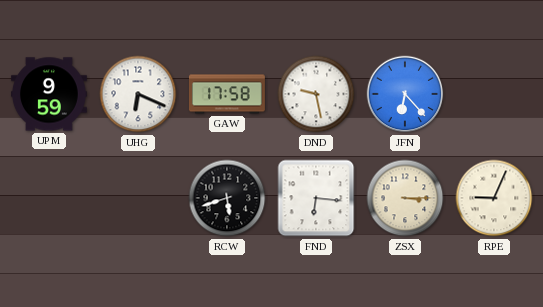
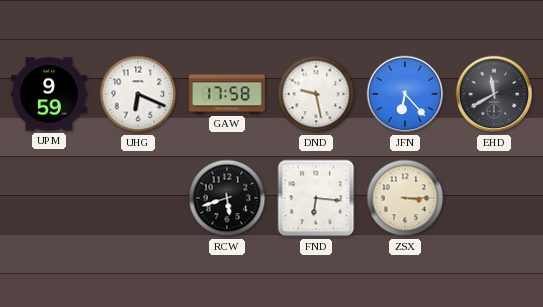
EHD: none -> 11:40 (494, 94)
RPE: 9:04 -> none (494, 198)
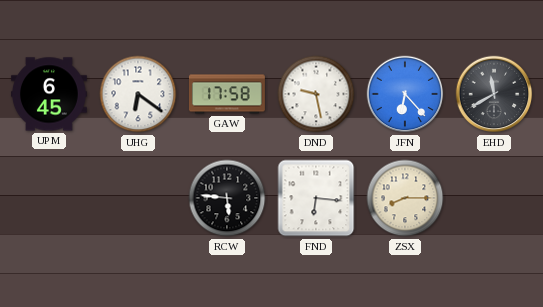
UPM: 9:59 -> 6:45 (49, 94)
UHG: 6:19 -> 6:21 (138, 94)
RCW: 5:42 -> 5:46 (227, 198)
ZSX: 3:15 -> 8:15 (405, 198)
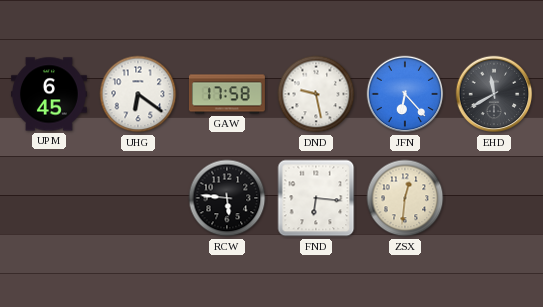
ZSX: 8:15 -> 12:31 (405, 198)
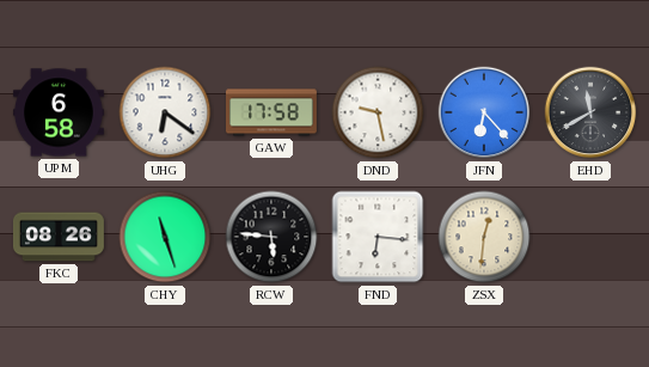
UPM: 6:45 -> 6:58 (59, 112)
FKC: none -> 08:26 (59, 237)
CHY: none -> 11:27 (165, 237)
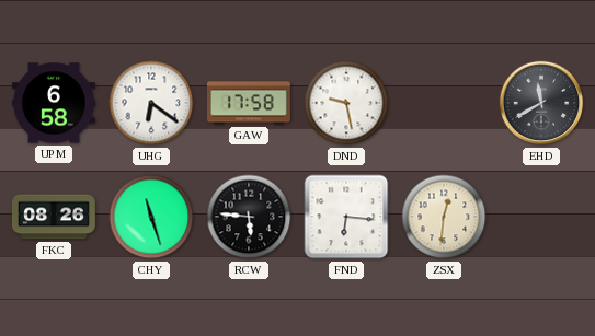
JFN: 6:23 -> none (484, 112)
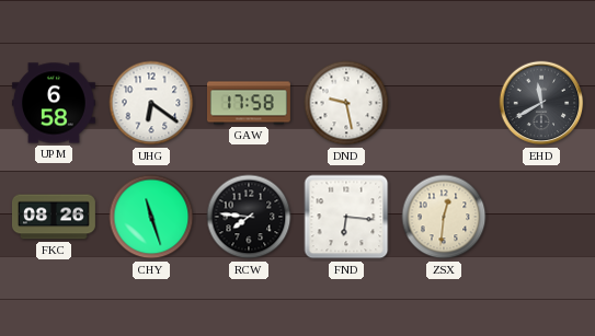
RCW: 5:46 -> 7:46 (249, 217)
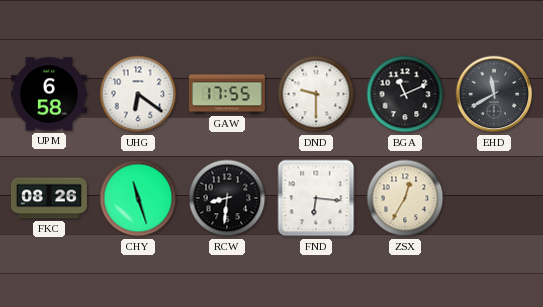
GAW: 17:58 -> 17:55 (227, 94)
DND: 9:28 -> 9:30 (316, 94)
BGA: none -> 11:11 (405, 94)
RCW: 7:46 -> 8:31 (227, 198)
ZSX: 12:31 -> 12:35 (405, 198)
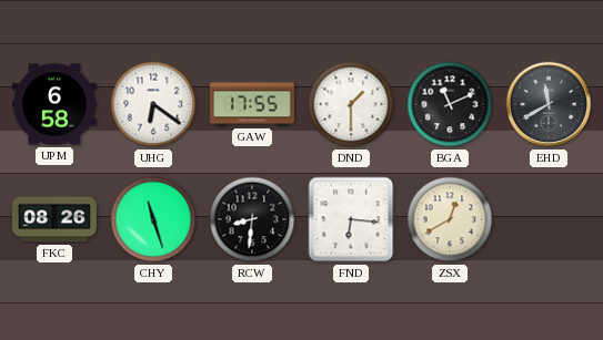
DND: 9:30 -> 1:30 (351, 104)
ZSX: 12:35 -> 12:40 (450, 219)
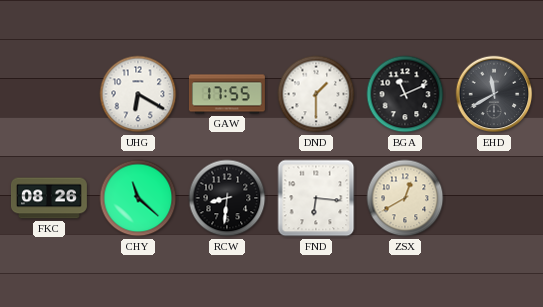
UPM: 6:58 -> none (54, 104)
UHG: 6:21 -> 6:20 (138, 94)
CHY: 11:27 -> 11:22 (138, 198)
